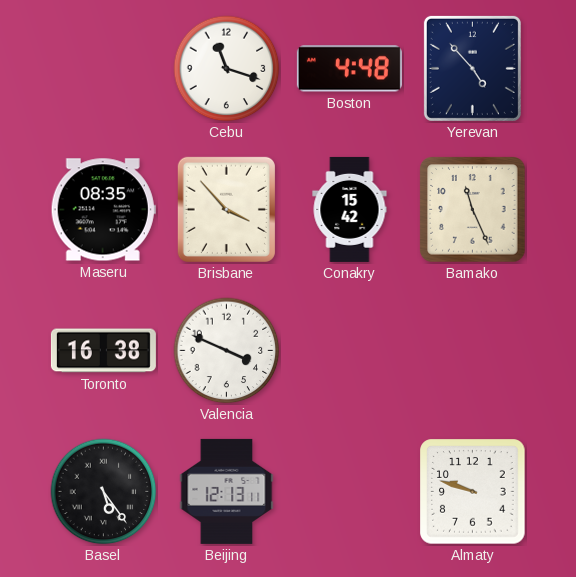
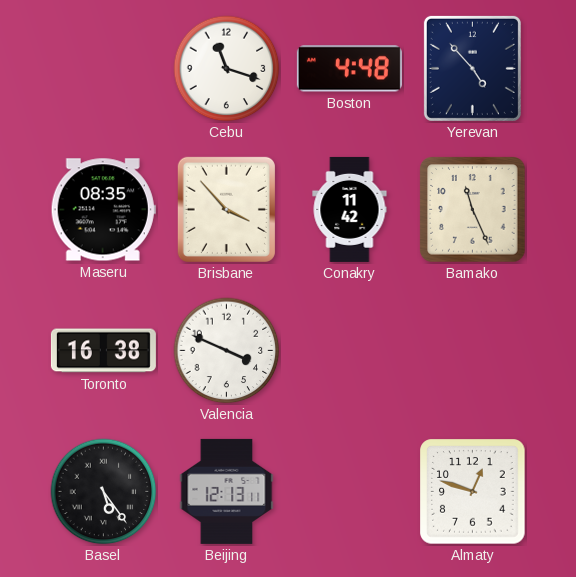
Conakry: 15:42 -> 11:42 (350, 209)
Almaty: 9:48 -> 12:48 (473, 492)
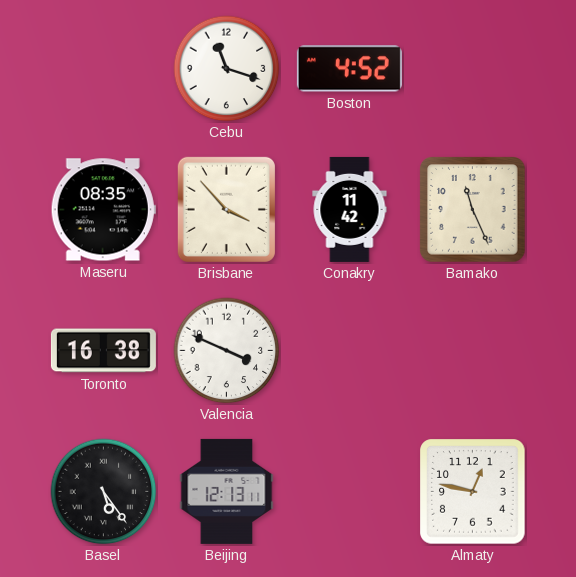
Boston: 4:48 -> 4:52 (349, 69)
Yerevan: 4:53 -> none (472, 68)
Almaty: 12:48 -> 12:47 (473, 492)
